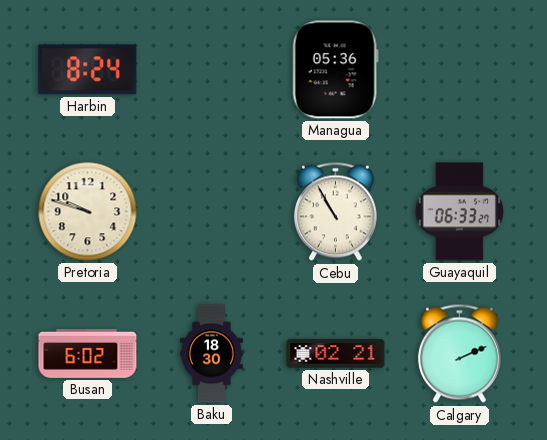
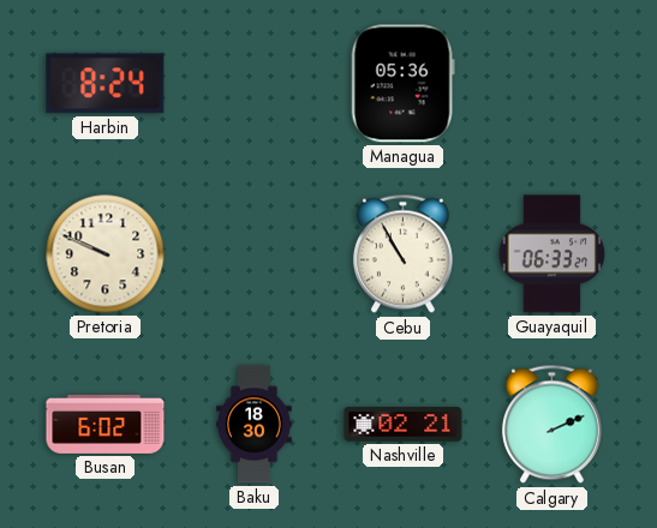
Pretoria: 9:48 -> 9:49 (106, 254)
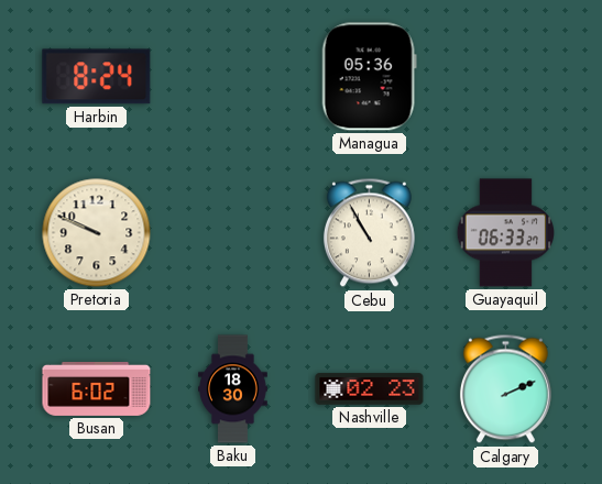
Nashville: 02:21 -> 02:23 (370, 389)
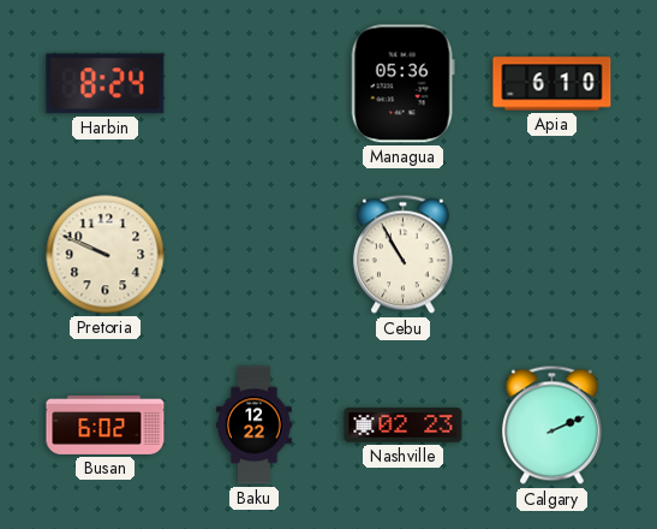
Apia: none -> 6:10 (553, 84)
Guayaquil: 06:33 -> none (505, 233)
Baku: 18:30 -> 12:22 (255, 426)
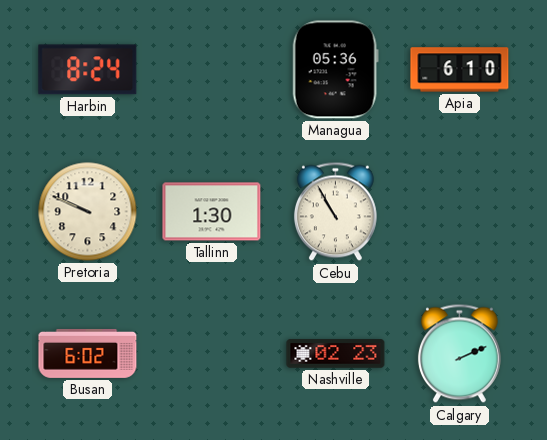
Tallinn: none -> 1:30 (212, 212)
Baku: 12:22 -> none (255, 426)
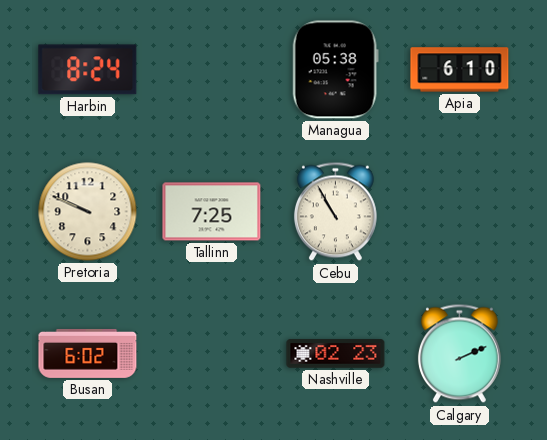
Managua: 05:36 -> 05:38 (335, 70)
Tallinn: 1:30 -> 7:25 (212, 212)
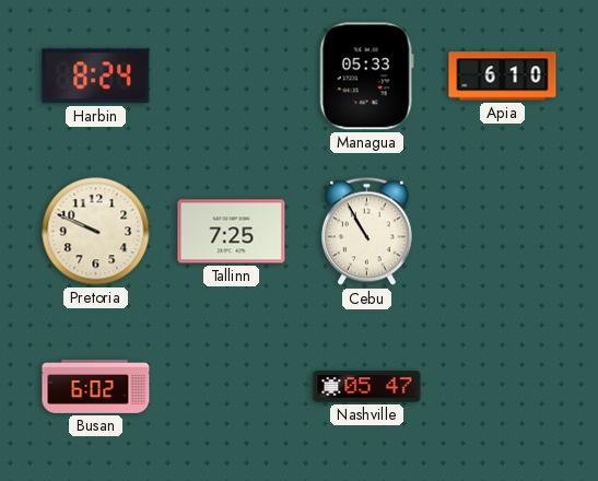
Managua: 05:38 -> 05:33 (366, 77)
Nashville: 02:23 -> 05:47 (367, 387)
Calgary: 2:11 -> none (459, 354)
